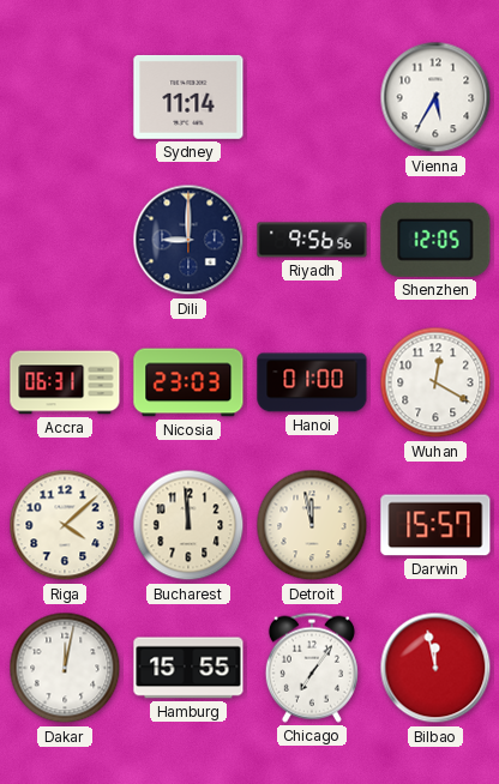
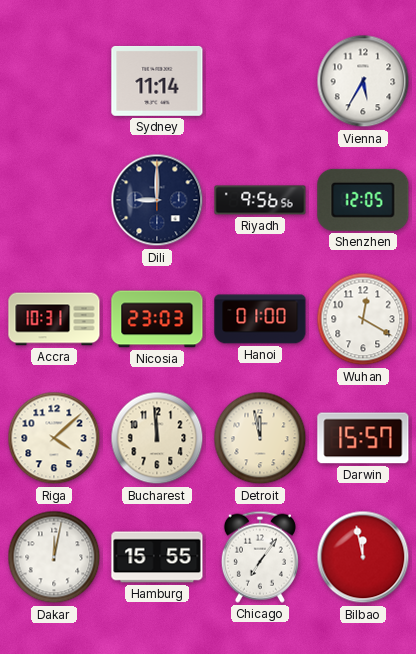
Accra: 06:31 -> 10:31 (54, 319)
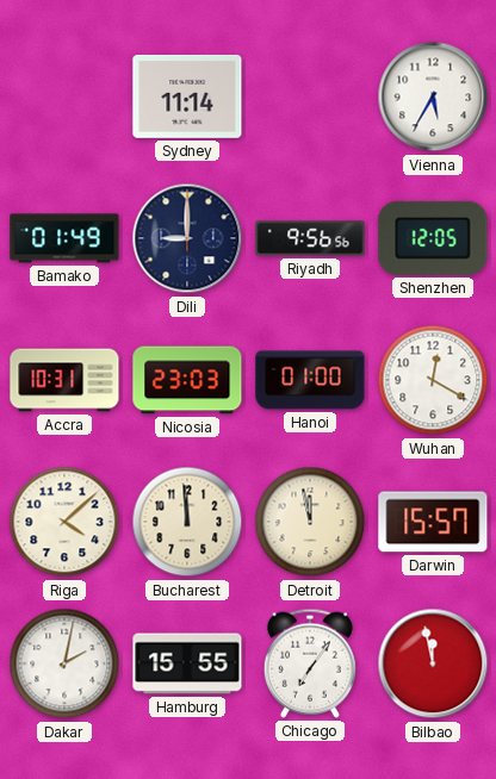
Bamako: none -> 01:49 (64, 238)
Dakar: 12:02 -> 2:02 (64, 663)
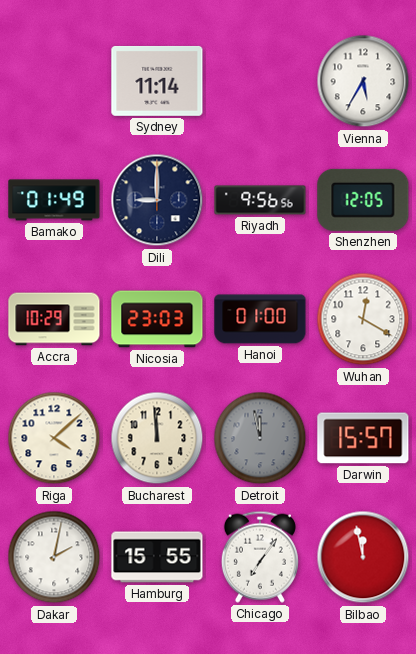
Accra: 10:31 -> 10:29 (54, 319)
Detroit dial: cream -> grey (260, 438)
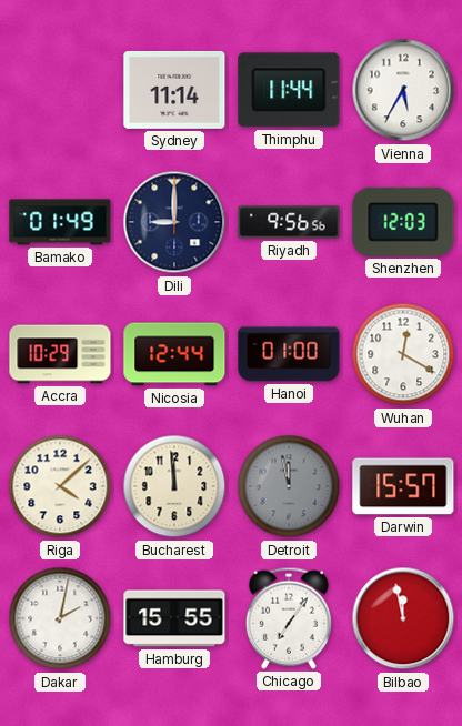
Thimphu: none -> 11:44 (289, 90)
Shenzhen: 12:05 -> 12:03 (403, 222)
Nicosia: 23:03 -> 12:44 (174, 354)
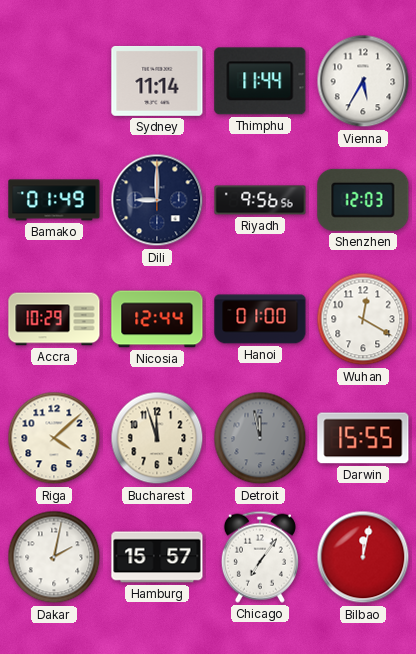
Bucharest: 11:59 -> 11:57 (157, 438)
Darwin: 15:57 -> 15:55 (363, 438)
Hamburg: 15:55 -> 15:57 (157, 557)
Bilbao: 11:58 -> 12:02 (363, 557)
